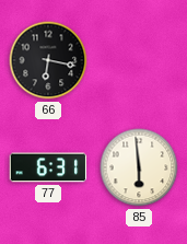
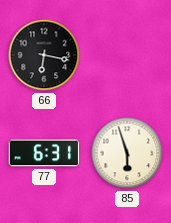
85: 5:59 -> 5:57 (127, 153)
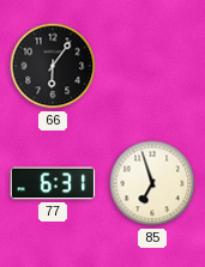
66: 6:17 -> 6:06 (53, 66)
85: 5:57 -> 6:57 (152, 183)
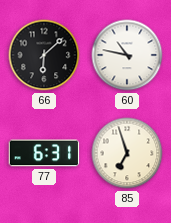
66: 6:06 -> 6:08 (44, 55)
60: none -> 10:47 (127, 55)
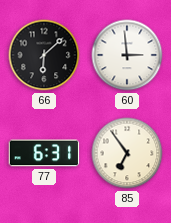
60: 10:47 -> 2:59 (127, 55)
85: 6:57 -> 6:54 (127, 153)
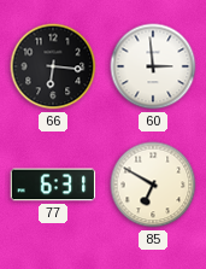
66: 6:08 -> 6:16 (53, 66)
85: 6:54 -> 6:50 (153, 185)
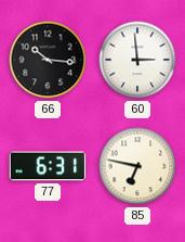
66: 6:16 -> 10:16 (48, 60)
85: 6:50 -> 6:47 (137, 166)
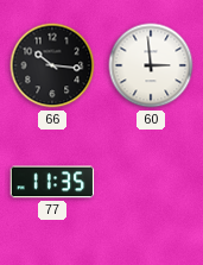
77: 6:31 -> 11:35 (52, 182)
85: 6:47 -> none (137, 166)
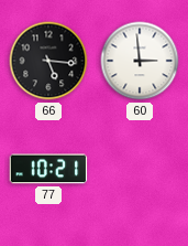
66: 10:16 -> 5:16 (48, 61)
77: 11:35 -> 10:21 (48, 169)
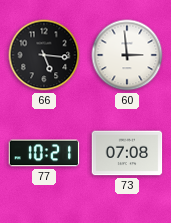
73: none -> 07:08 (127, 153)
